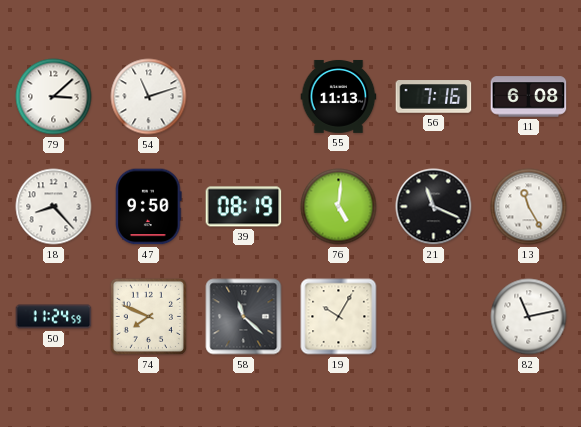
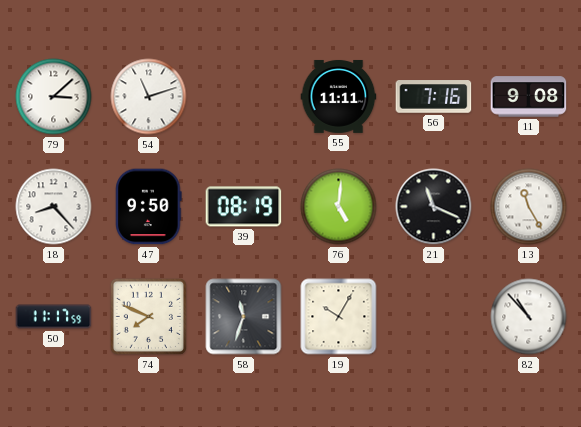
55: 11:13 -> 11:11 (339, 96)
11: 6:08 -> 9:08 (529, 97)
50: 11:24 -> 11:17 (54, 317)
58: 11:22 -> 11:33 (244, 317)
82: 11:13 -> 10:53 (529, 317)
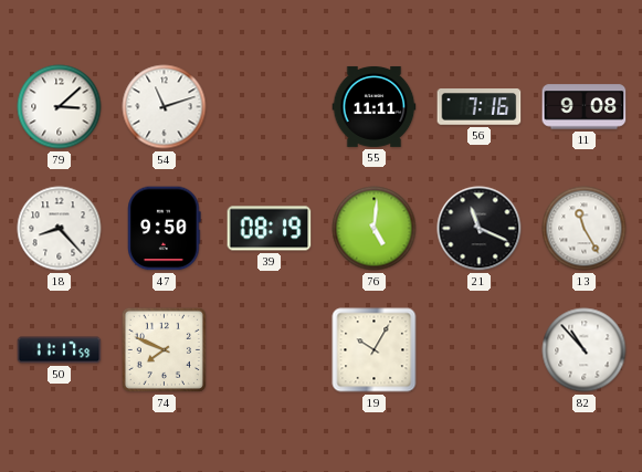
58: 11:33 -> none (244, 317)
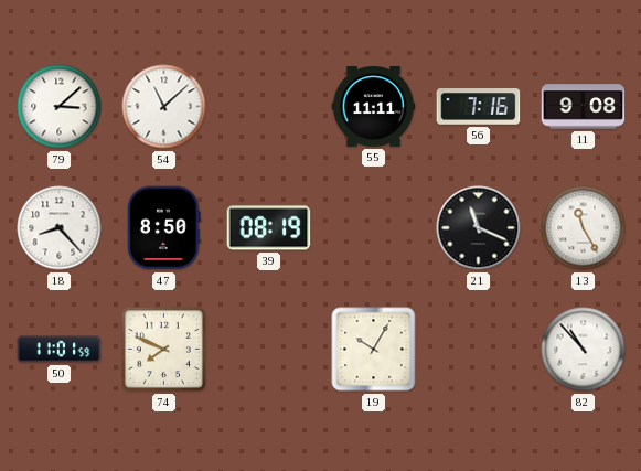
54: 11:12 -> 11:08 (164, 107)
47: 9:50 -> 8:50 (164, 228)
76: 5:01 -> none (375, 229)
50: 11:17 -> 11:01 (60, 350)
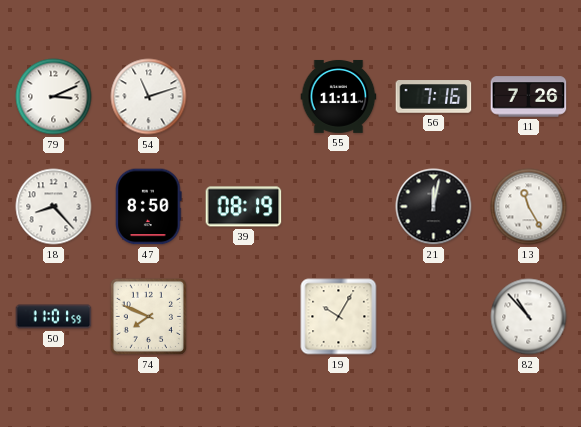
79: 3:08 -> 3:11 (54, 97)
54: 11:08 -> 11:12 (149, 97)
11: 9:08 -> 7:26 (529, 97)
21: 11:19 -> 12:02 (434, 207)
